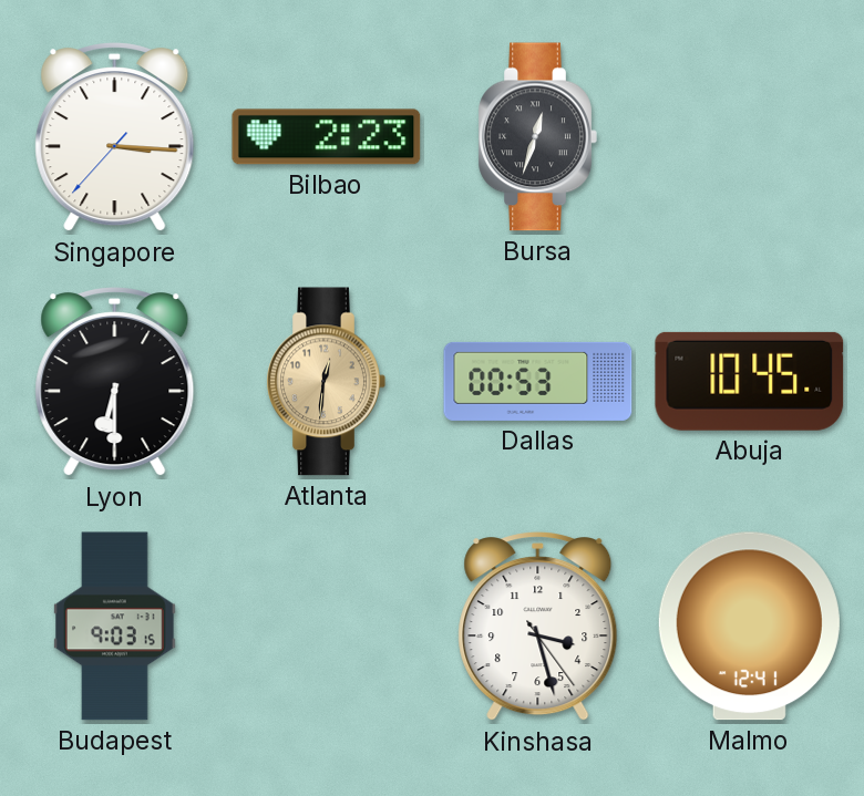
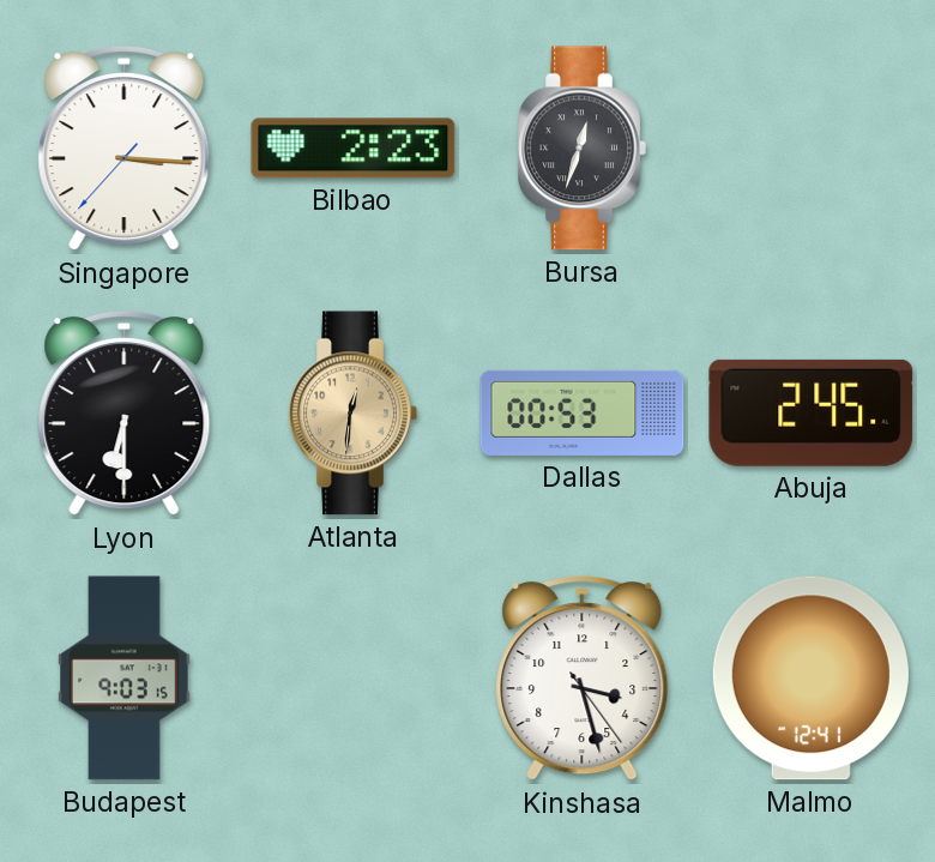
Abuja: 10:45 -> 2:45 (812, 412)
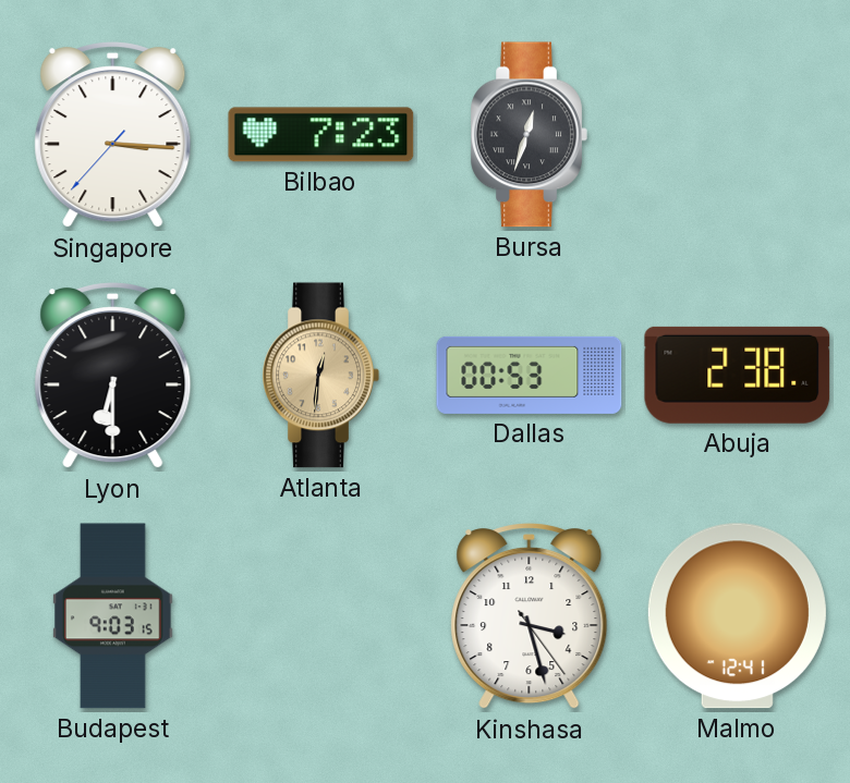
Bilbao: 2:23 -> 7:23 (321, 135)
Abuja: 2:45 -> 2:38 (738, 375)
